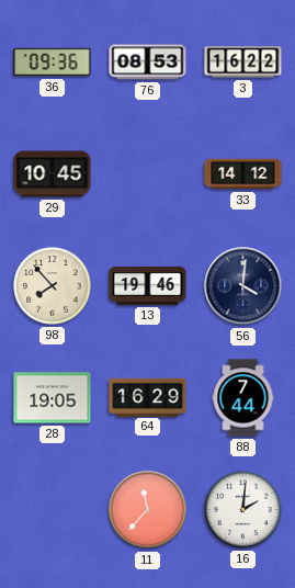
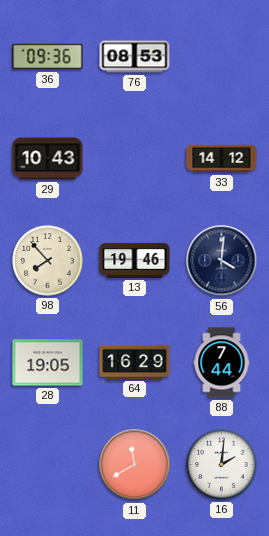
3: 16:22 -> none (243, 63)
29: 10:45 -> 10:43 (48, 159)
11: 11:37 -> 11:40 (135, 465)
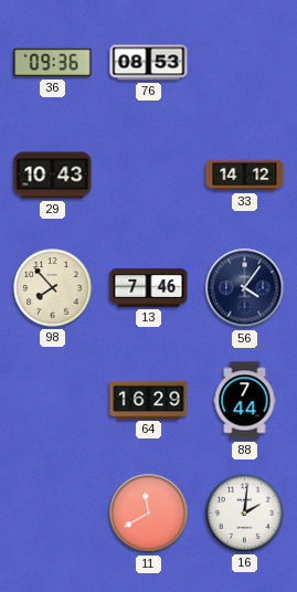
13: 19:46 -> 7:46 (149, 287)
56: 4:01 -> 4:06 (245, 288)
28: 19:05 -> none (48, 363)
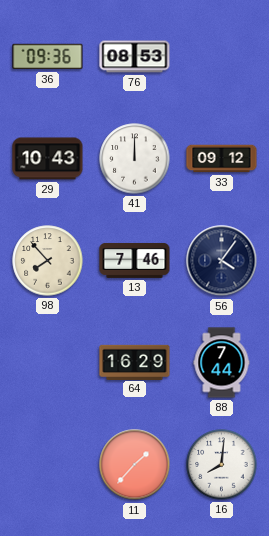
41: none -> 12:00 (135, 159)
33: 14:12 -> 09:12 (222, 159)
11: 11:40 -> 1:37 (135, 465)
16: 2:01 -> 8:01 (222, 465)
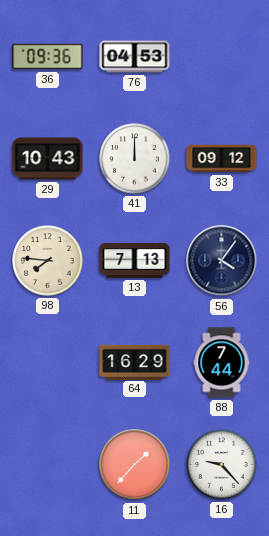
76: 08:53 -> 04:53 (135, 57)
98: 7:53 -> 7:46 (48, 261)
13: 7:46 -> 7:13 (135, 260)
16: 8:01 -> 9:23 (222, 465)
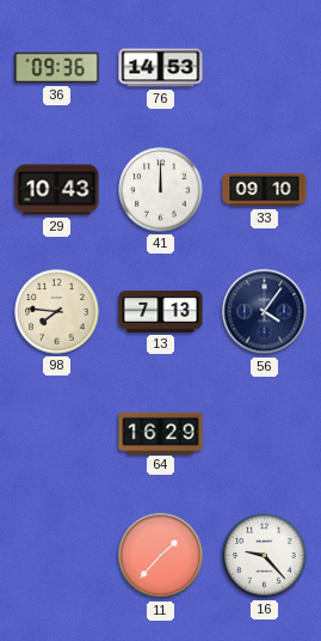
76: 04:53 -> 14:53 (161, 68)
33: 09:12 -> 09:10 (265, 190)
88: 7:44 -> none (222, 363)
